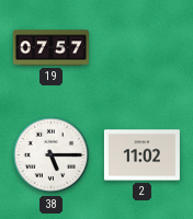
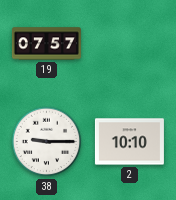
38: 5:15 -> 9:15 (47, 142)
2: 11:02 -> 10:10 (129, 142)
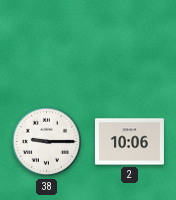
19: 07:57 -> none (46, 44)
2: 10:10 -> 10:06 (129, 142)
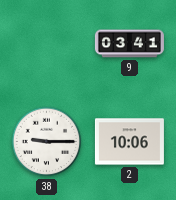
9: none -> 03:41 (129, 44)
